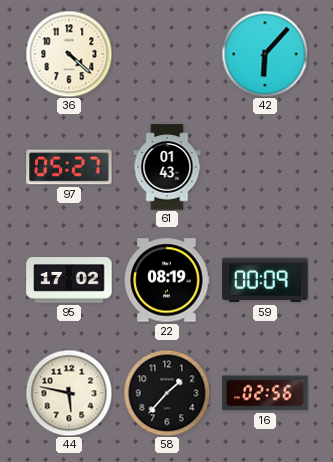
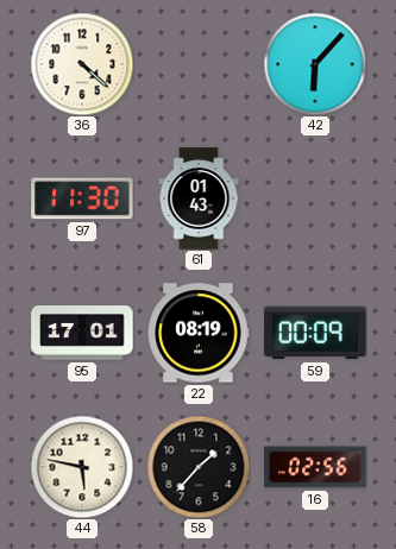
97: 05:27 -> 11:30 (82, 198)
95: 17:02 -> 17:01 (82, 333)
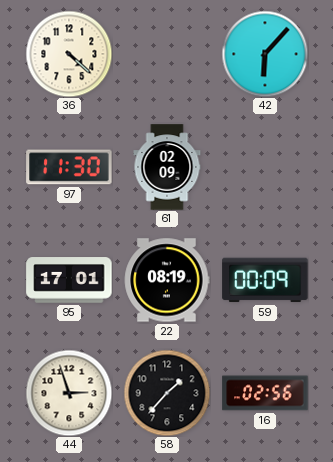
61: 01:43 -> 02:09 (167, 167)
44: 5:47 -> 2:57 (69, 393)
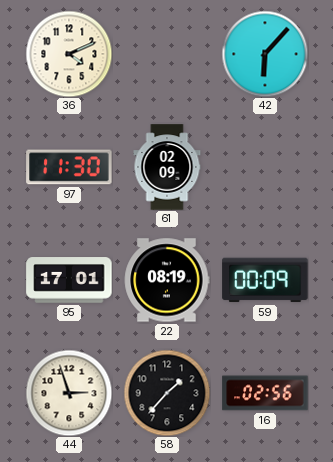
36: 4:22 -> 4:11 (69, 54)
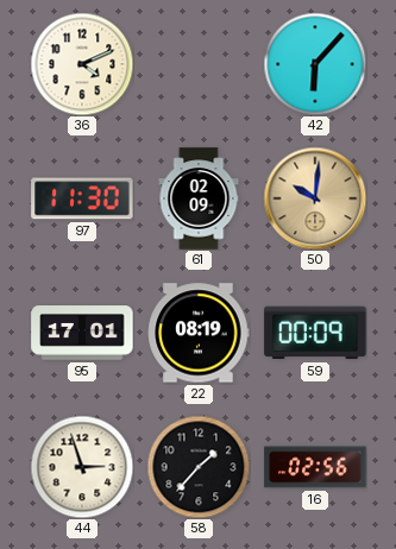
50: none -> 10:01 (315, 198)
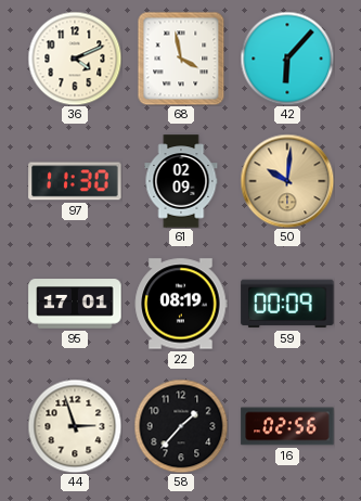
68: none -> 3:58 (181, 59)
